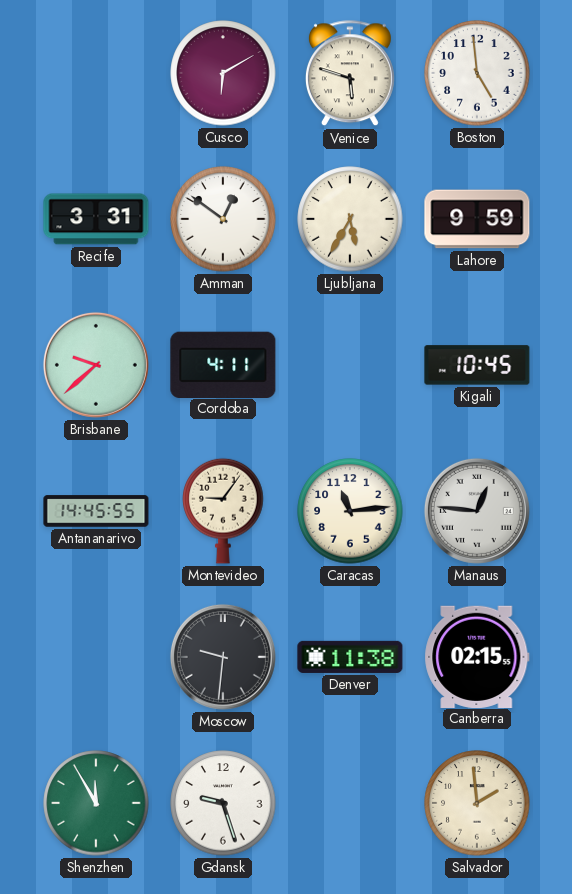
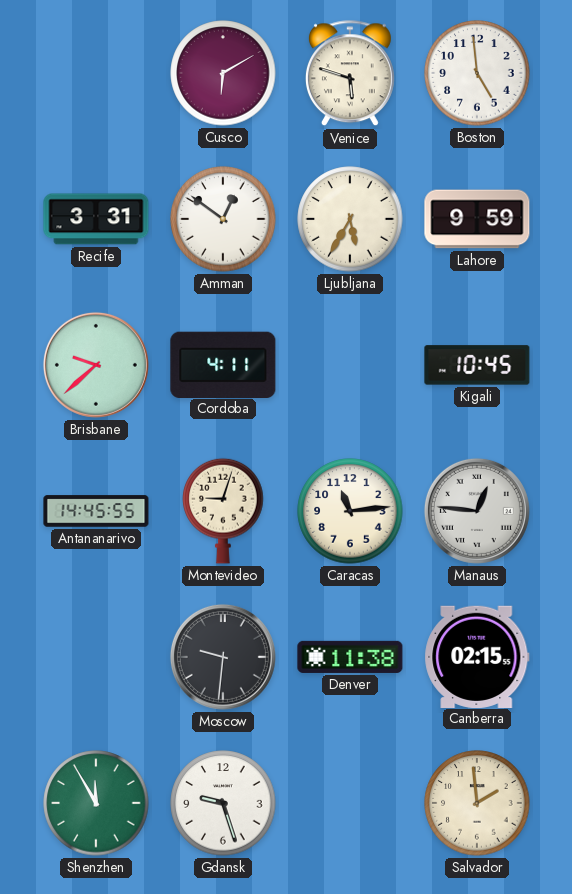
Montevideo: 9:06 -> 9:03 (223, 511)
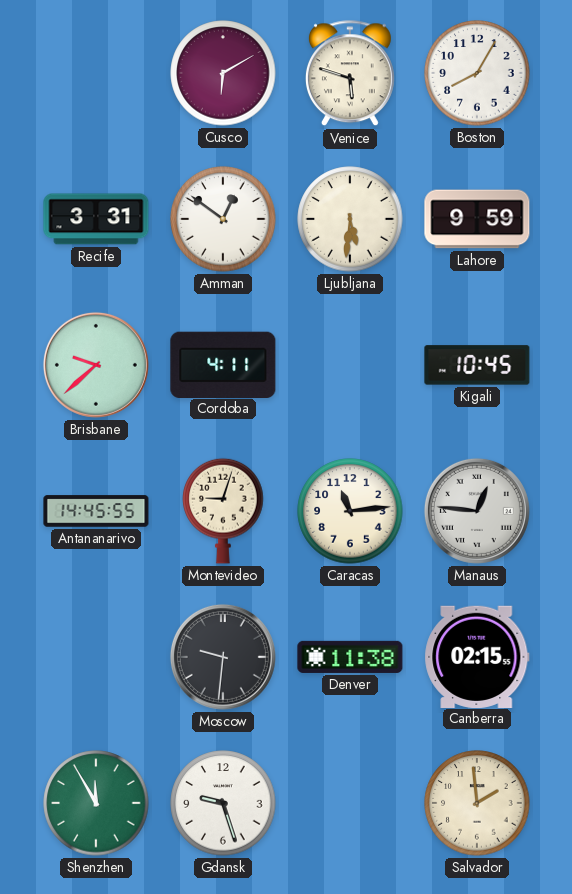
Boston: 4:59 -> 8:05 (477, 73)
Ljubljana: 5:35 -> 5:31 (350, 219)
